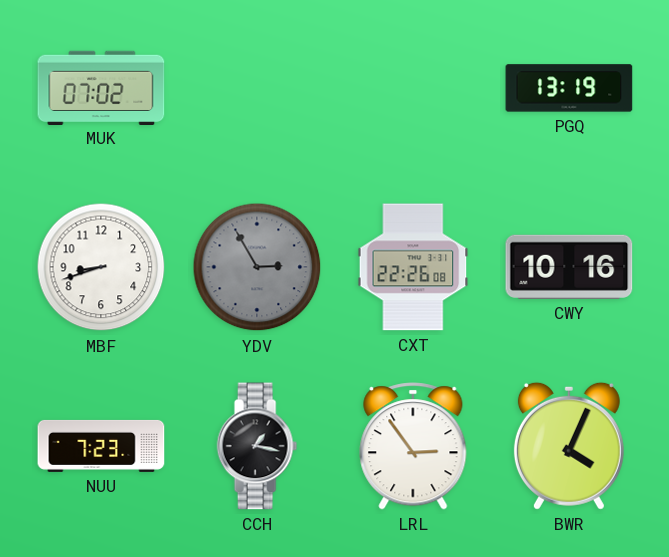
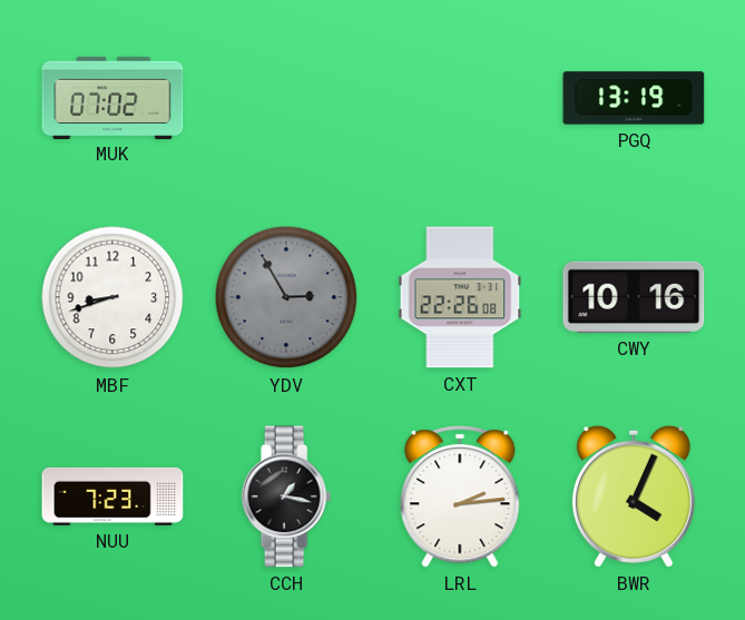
LRL: 2:54 -> 2:14 (460, 496)
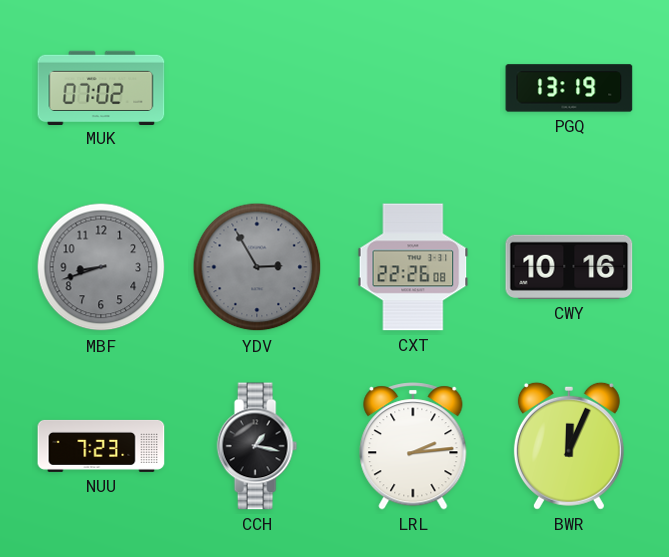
MBF dial: white -> grey (101, 267)
BWR: 4:04 -> 12:04 (569, 446)
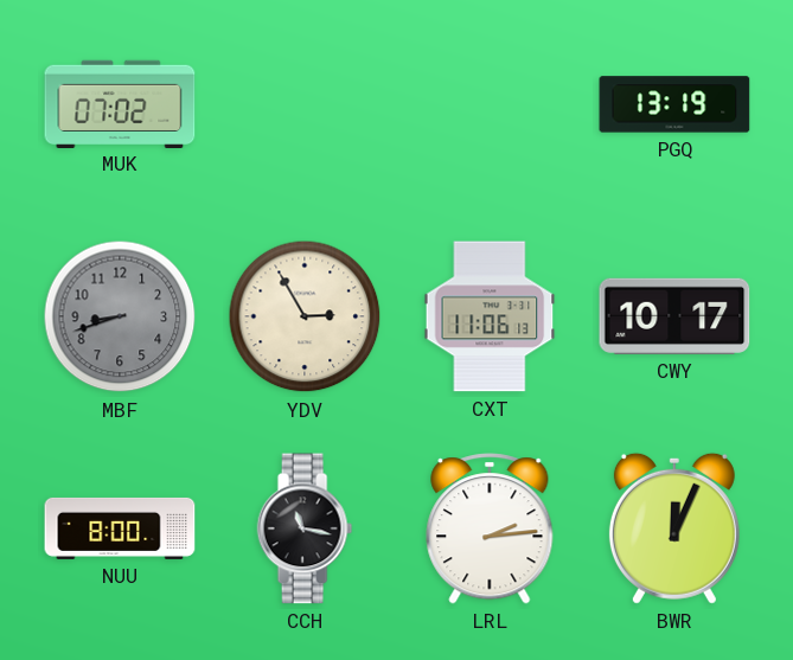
YDV dial: grey -> cream (305, 316)
CXT: 22:26 -> 11:06 (490, 316)
CWY: 10:16 -> 10:17 (674, 316)
NUU: 7:23 -> 8:00 (120, 528)
CCH: 1:17 -> 11:17 (305, 528)
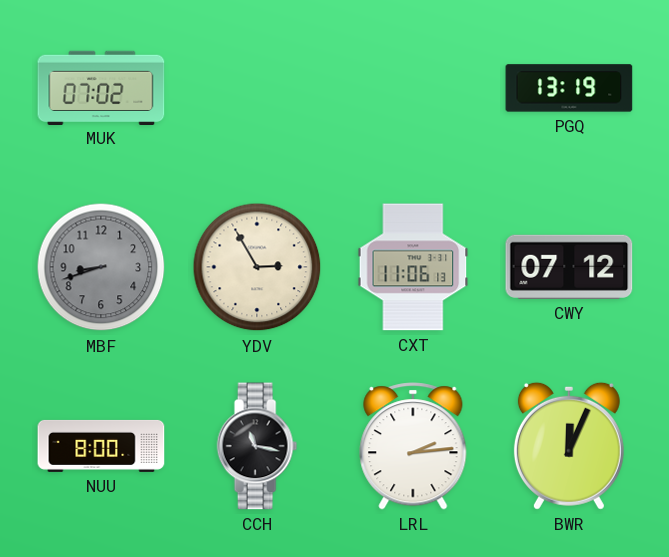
CWY: 10:17 -> 07:12 (569, 267)
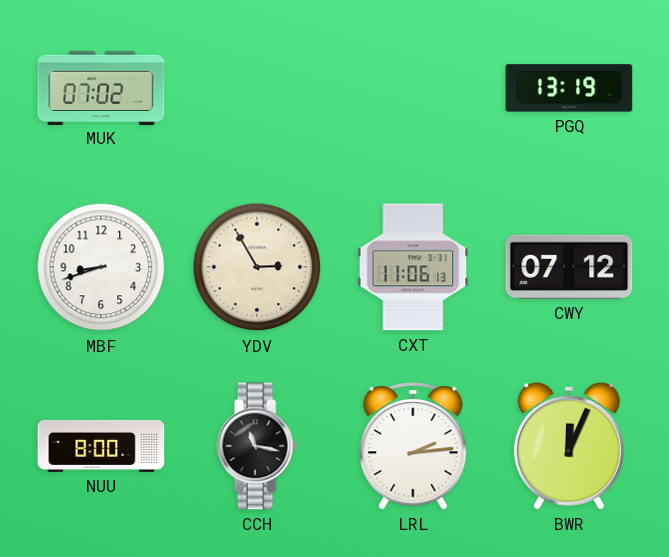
MBF dial: grey -> white (101, 267)
